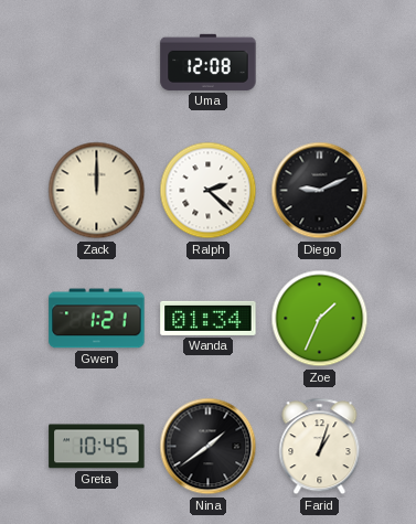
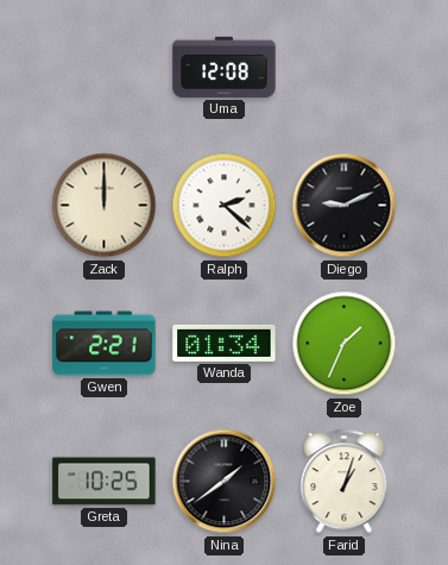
Gwen: 1:21 -> 2:21 (105, 344)
Greta: 10:45 -> 10:25 (105, 482)
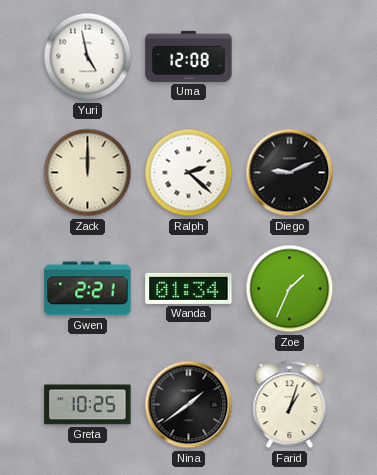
Yuri: none -> 4:58 (88, 57)
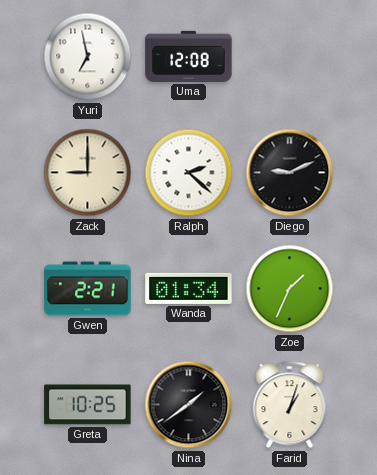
Yuri: 4:58 -> 6:58 (88, 57)
Zack: 12:00 -> 9:00 (88, 173)
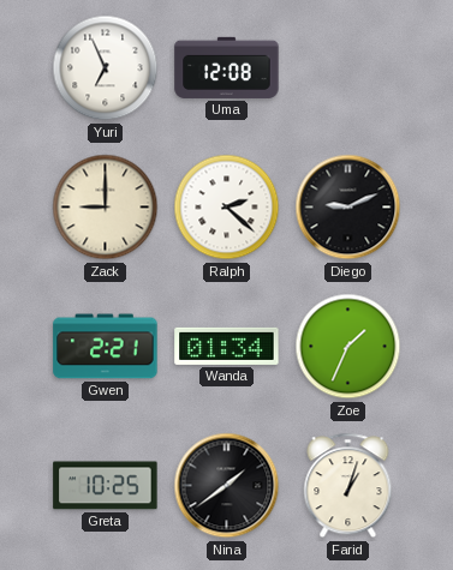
Yuri: 6:58 -> 6:56 (106, 68)
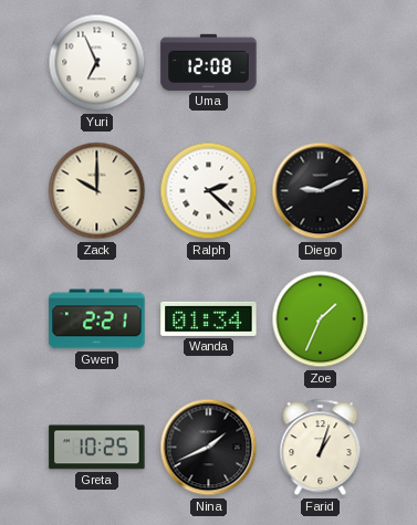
Zack: 9:00 -> 10:00 (97, 191)
Nina: 1:39 -> 1:41 (209, 448)
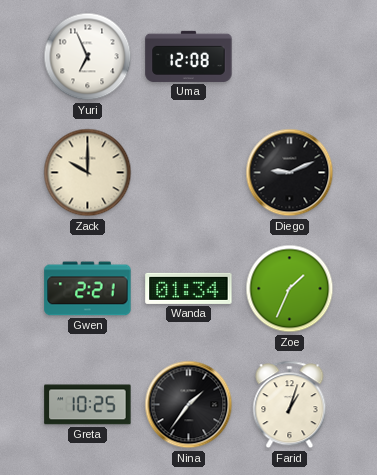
Ralph: 2:22 -> none (209, 191)
Nina: 1:41 -> 1:36 (189, 405)
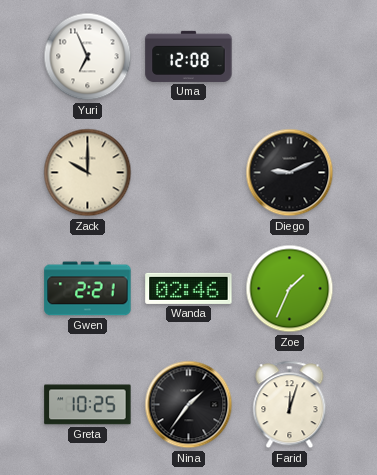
Wanda: 01:34 -> 02:46 (189, 288)
Farid: 1:03 -> 12:03 (290, 405)
